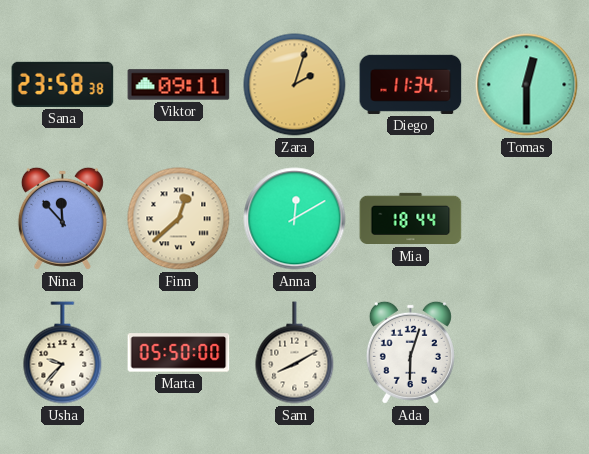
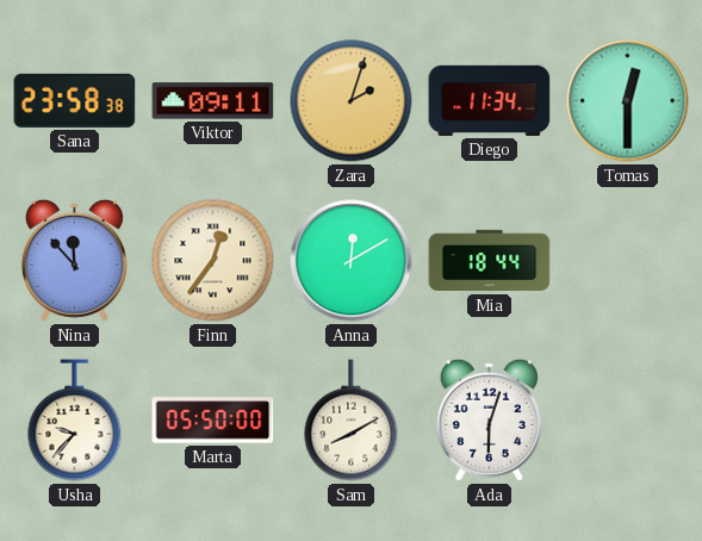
Finn: 12:38 -> 12:36 (213, 261)
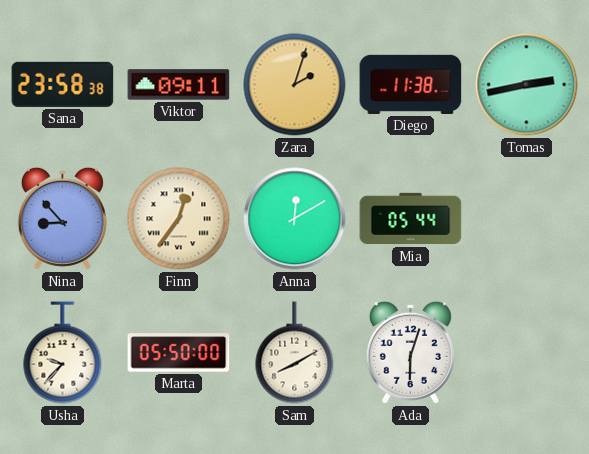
Diego: 11:34 -> 11:38 (411, 84)
Tomas: 12:30 -> 2:43 (527, 85)
Nina: 11:53 -> 8:53 (62, 218)
Mia: 18:44 -> 05:44 (411, 219)
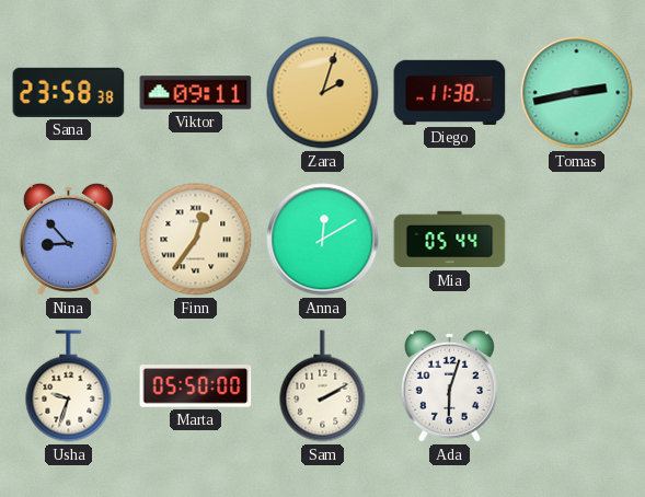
Usha: 9:37 -> 9:33 (69, 386)
Sam: 8:10 -> 2:10 (323, 386)
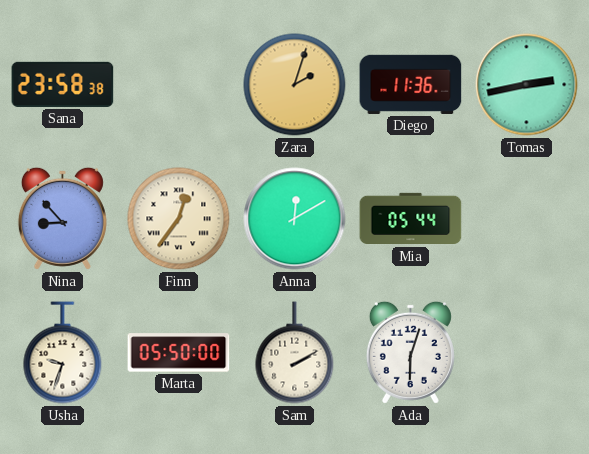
Viktor: 09:11 -> none (196, 93)
Diego: 11:38 -> 11:36 (411, 84)
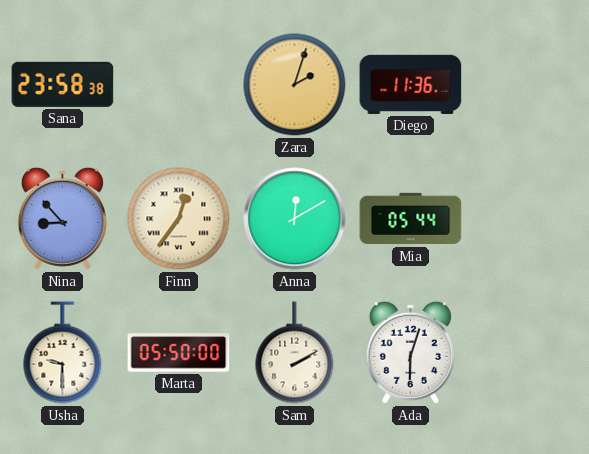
Tomas: 2:43 -> none (527, 85)
Usha: 9:33 -> 9:30 (63, 353)
